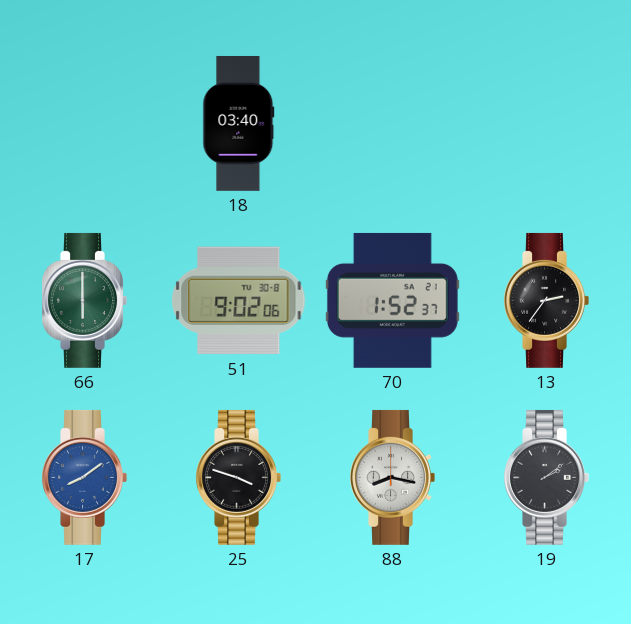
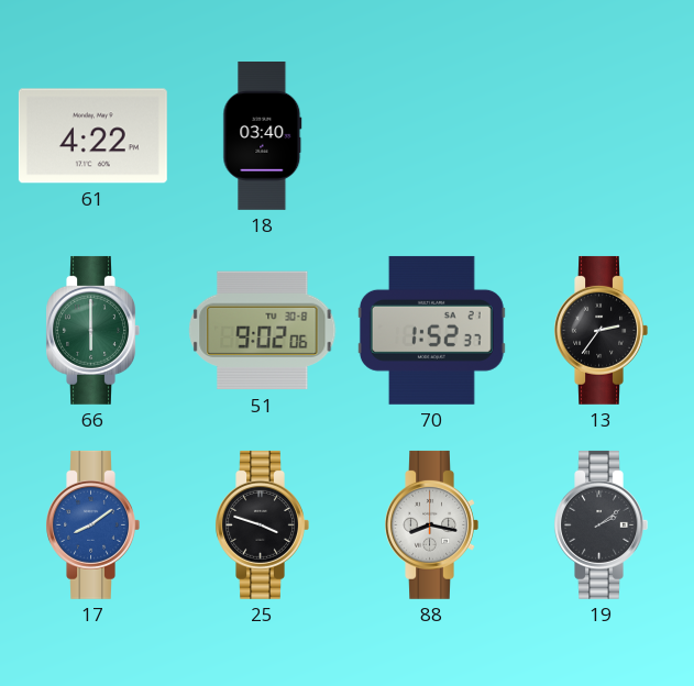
61: none -> 4:22 (92, 136)
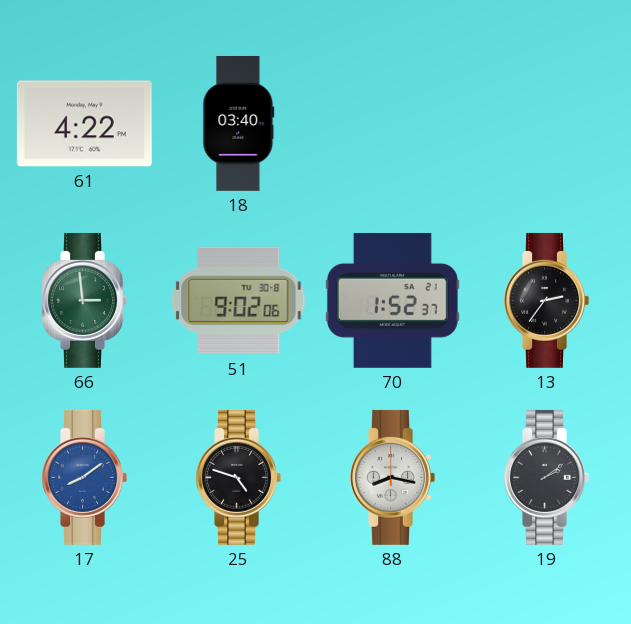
66: 6:00 -> 2:59 (84, 300)
25: 3:48 -> 4:48 (238, 477)
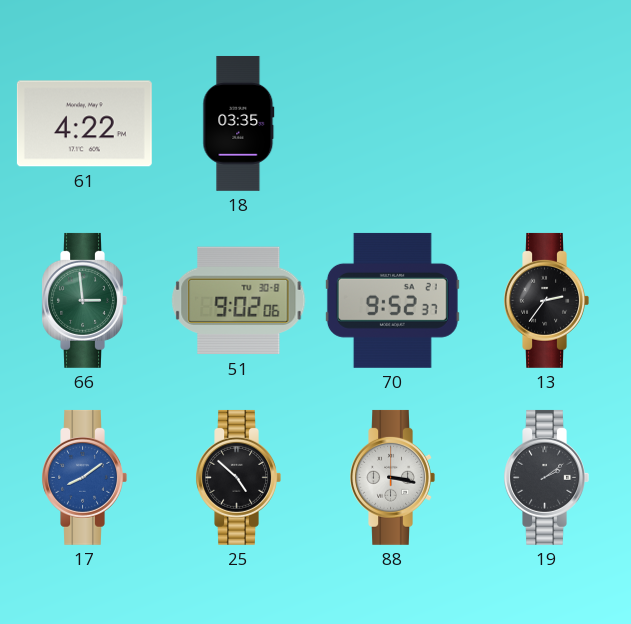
18: 03:40 -> 03:35 (239, 123)
70: 1:52 -> 9:52 (392, 300)
25: 4:48 -> 4:52 (238, 477)
88: 8:17 -> 3:17 (392, 477)
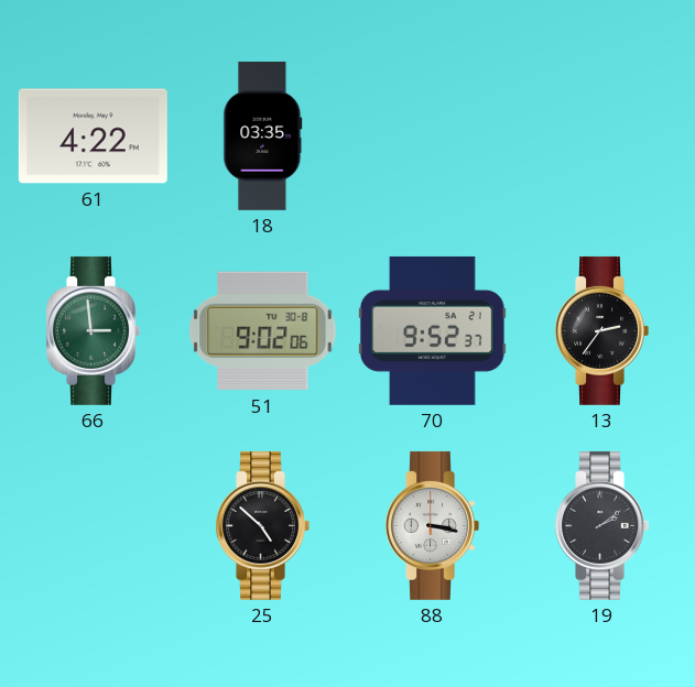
17: 8:09 -> none (84, 477)
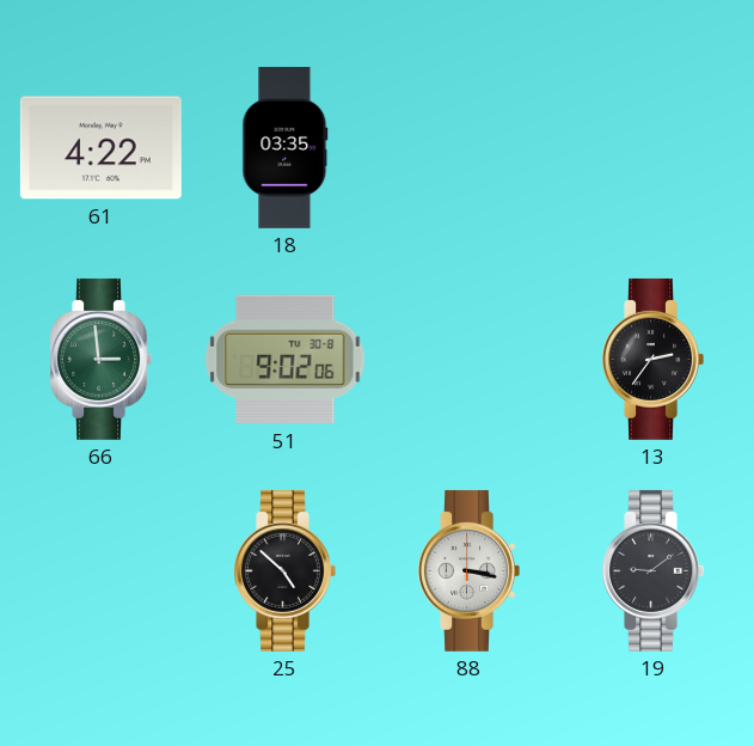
70: 9:52 -> none (432, 330)
19: 2:09 -> 9:09 (652, 570)
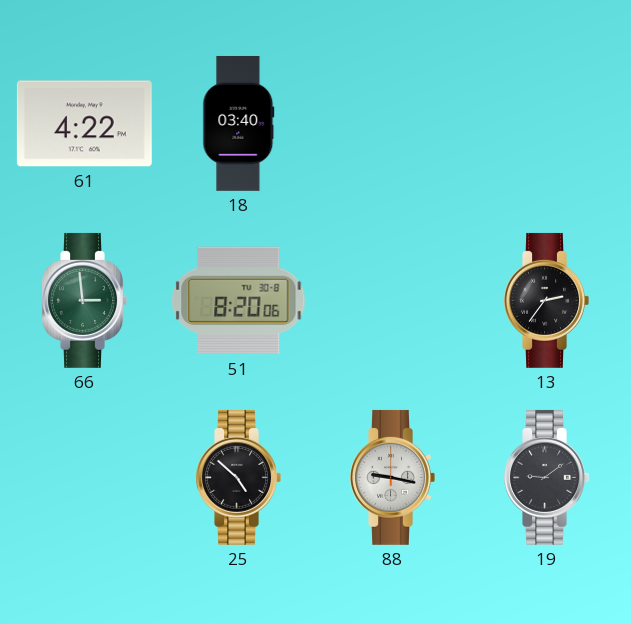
18: 03:35 -> 03:40 (239, 123)
51: 9:02 -> 8:20 (239, 301)
88: 3:17 -> 9:17 (392, 477)
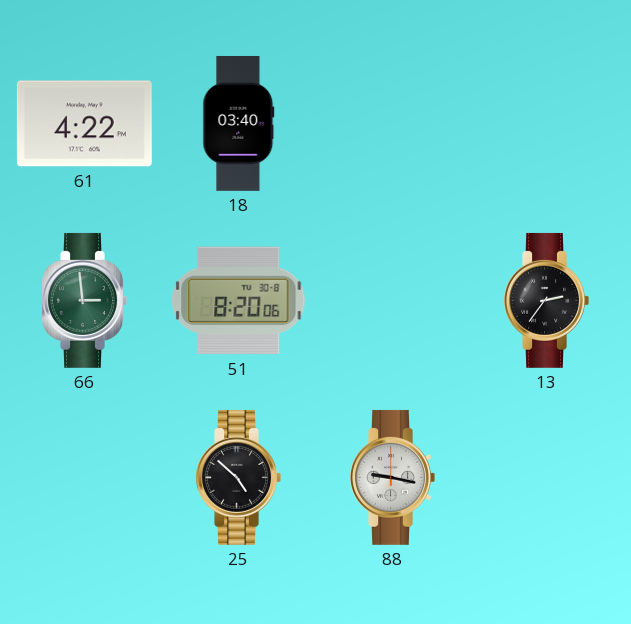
19: 9:09 -> none (546, 477)
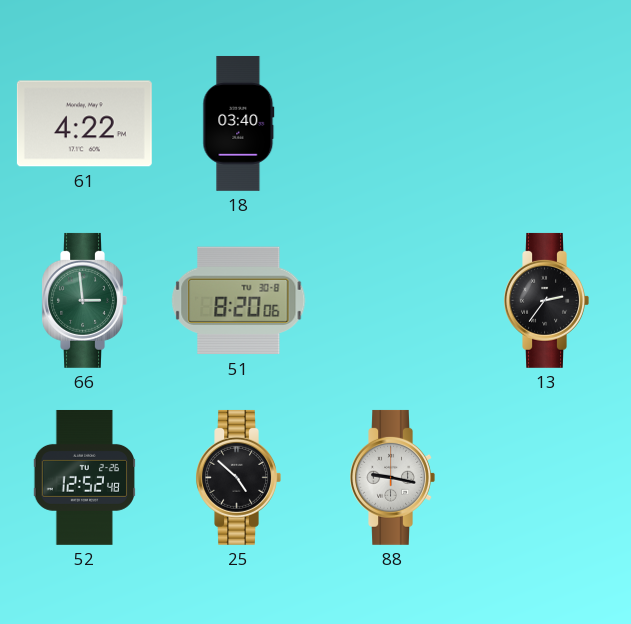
52: none -> 12:52 (84, 477)
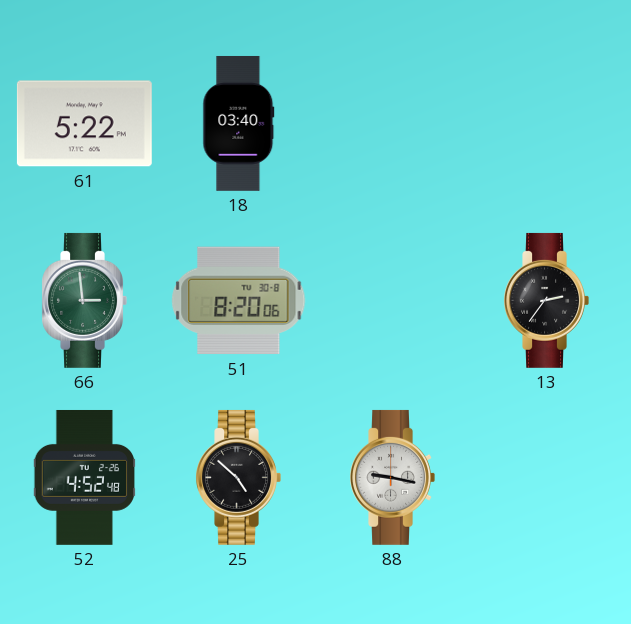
61: 4:22 -> 5:22 (84, 124)
52: 12:52 -> 4:52 (84, 477)
